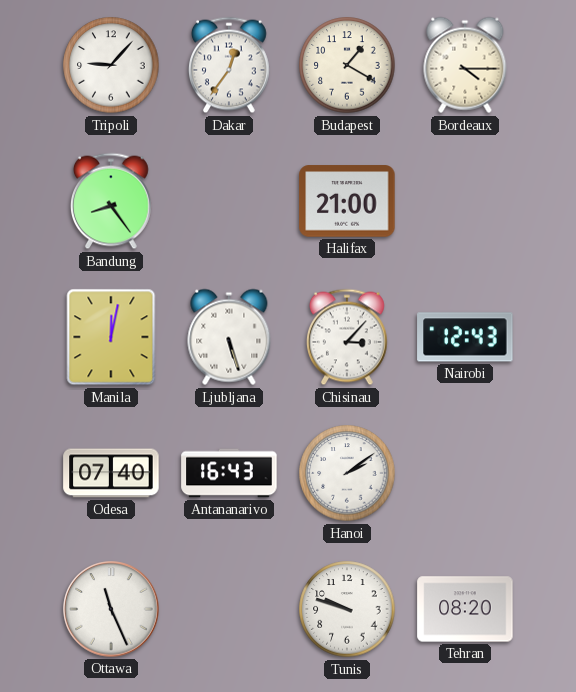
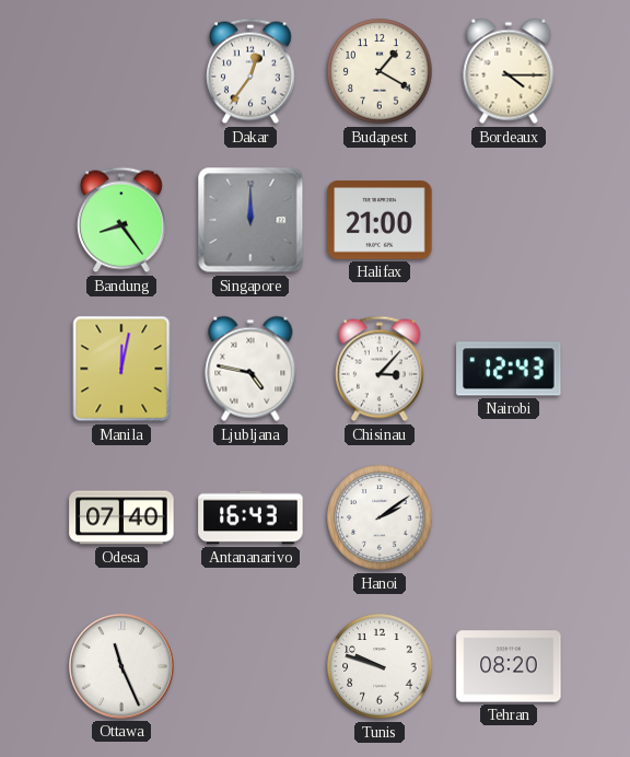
Tripoli: 9:07 -> none (111, 65)
Singapore: none -> 12:00 (250, 220)
Ljubljana: 5:27 -> 4:47 (250, 369)
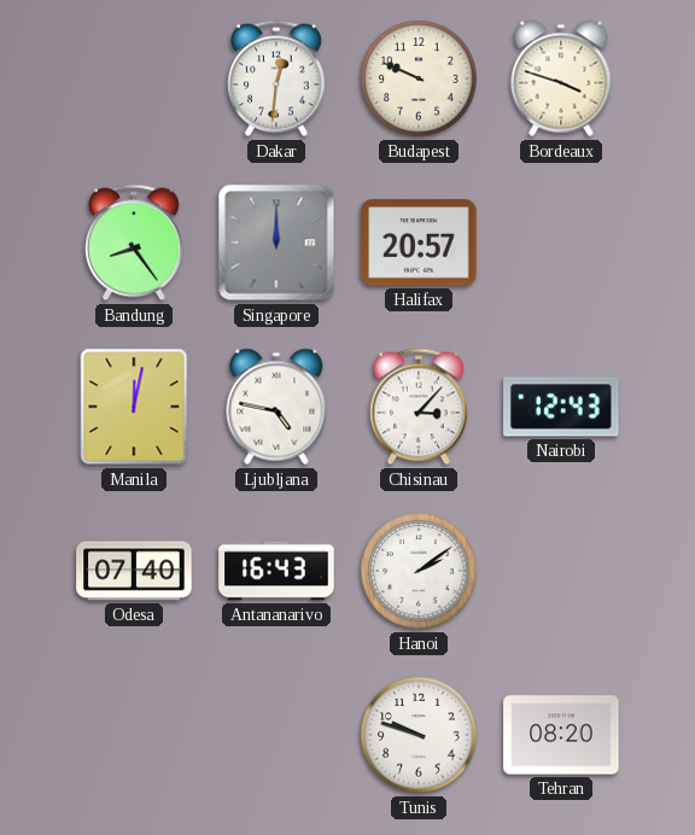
Dakar: 12:36 -> 12:31 (276, 78)
Budapest: 1:20 -> 9:49 (419, 78)
Bordeaux: 4:15 -> 3:48 (561, 78)
Halifax: 21:00 -> 20:57 (419, 243)
Ottawa: 11:26 -> none (121, 666)
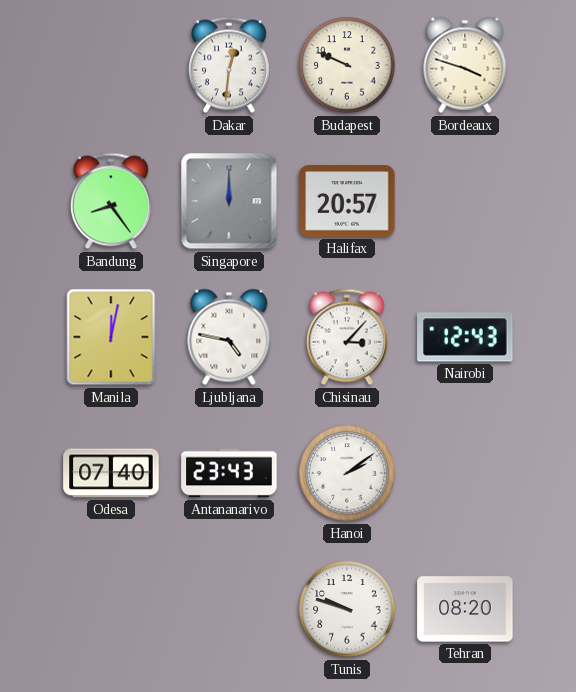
Antananarivo: 16:43 -> 23:43 (229, 473)
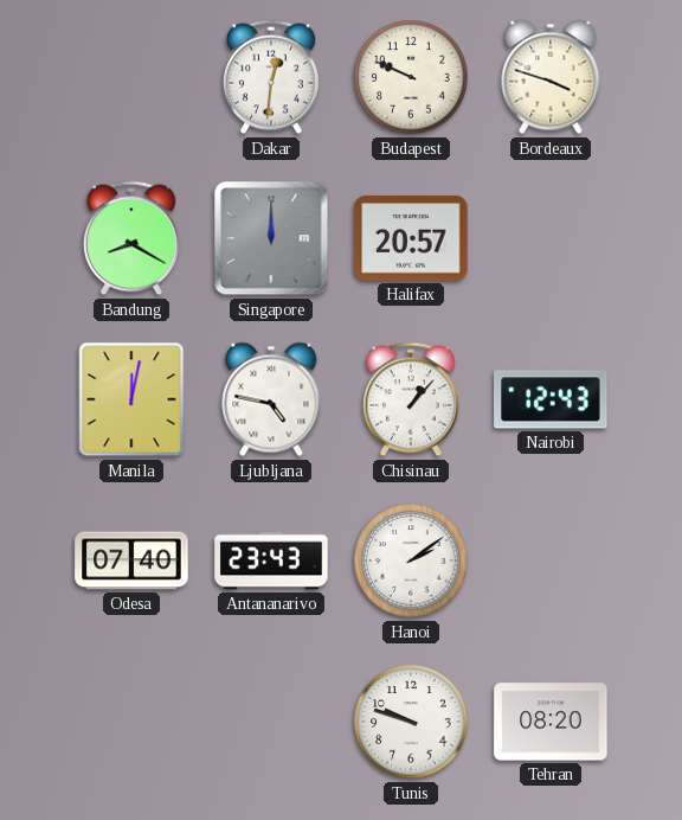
Bandung: 8:24 -> 8:20 (131, 238)
Chisinau: 3:07 -> 1:07 (411, 399)
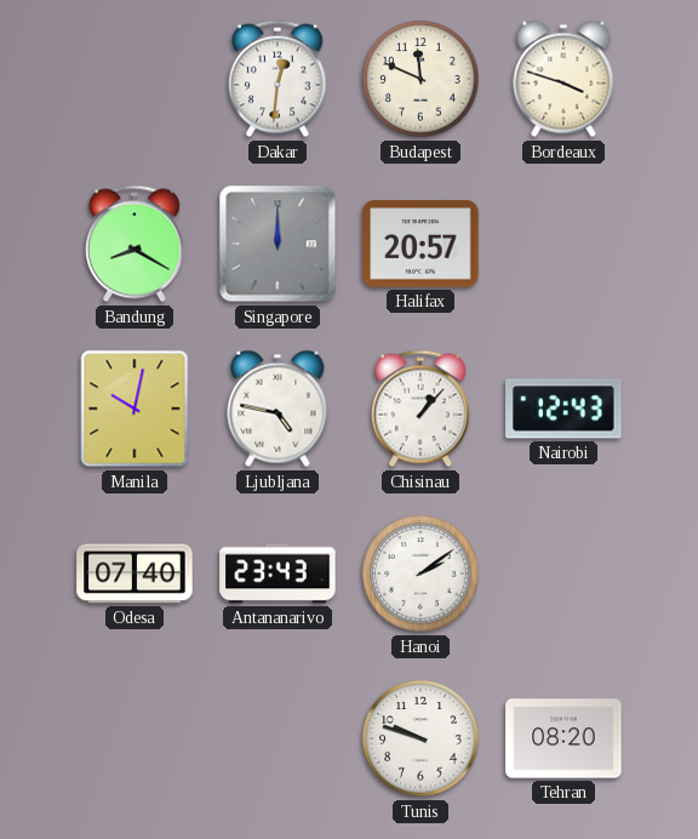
Budapest: 9:49 -> 11:49 (420, 79)
Manila: 12:02 -> 10:02 (135, 409)
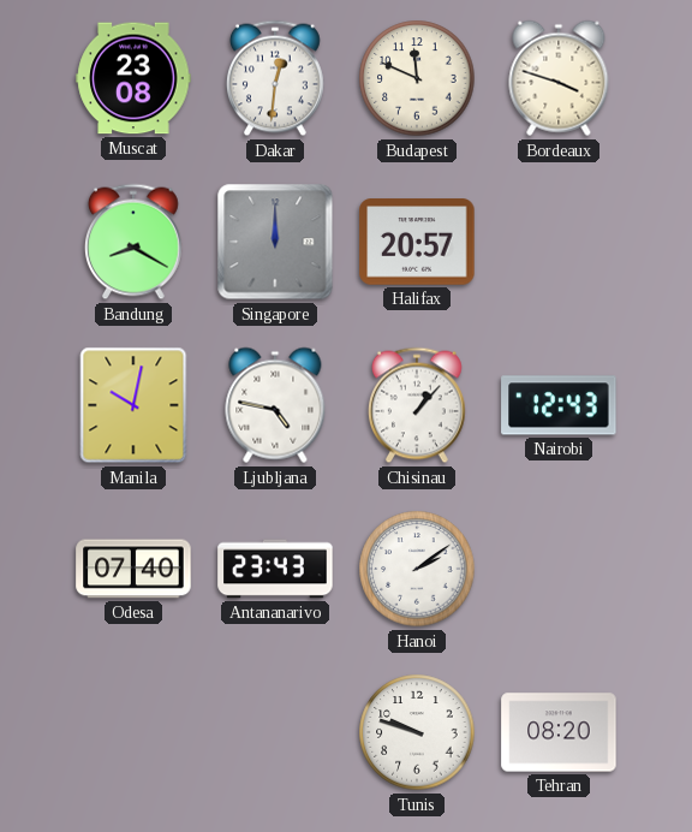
Muscat: none -> 23:08 (133, 78)
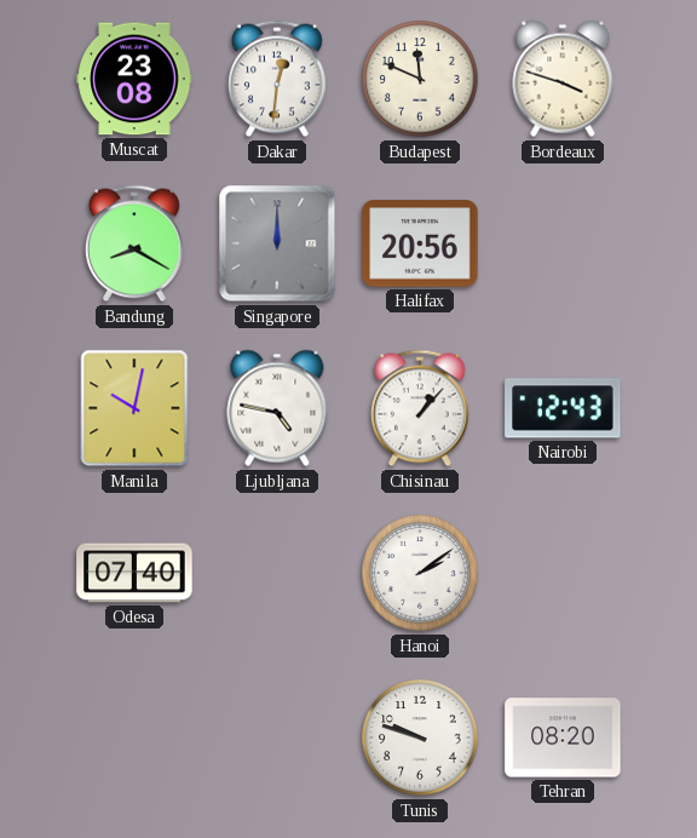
Halifax: 20:57 -> 20:56 (420, 243)
Antananarivo: 23:43 -> none (275, 569)
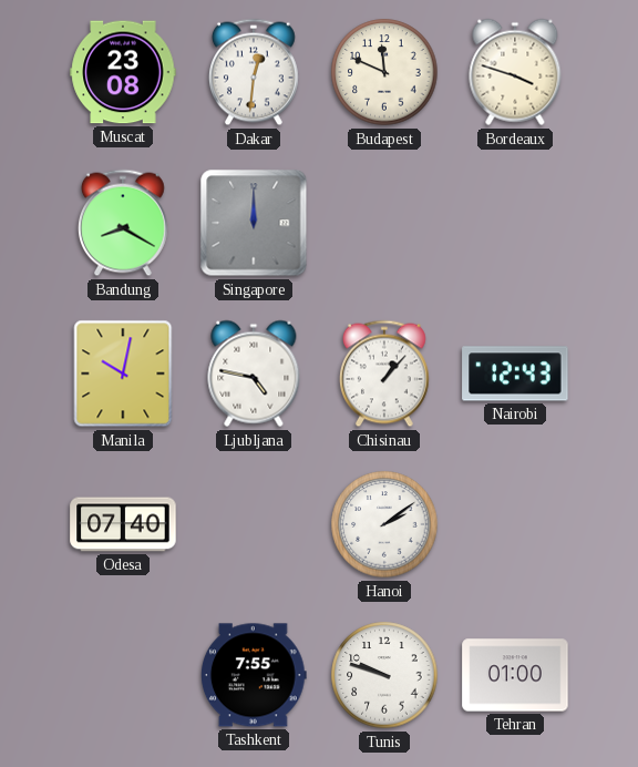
Halifax: 20:56 -> none (420, 243)
Tashkent: none -> 7:55 (254, 675)
Tehran: 08:20 -> 01:00 (515, 675)
